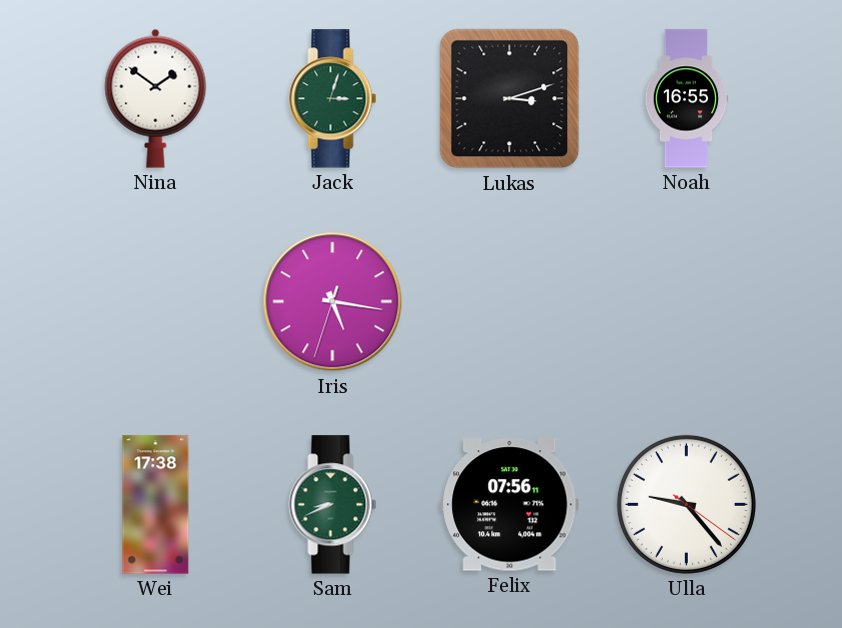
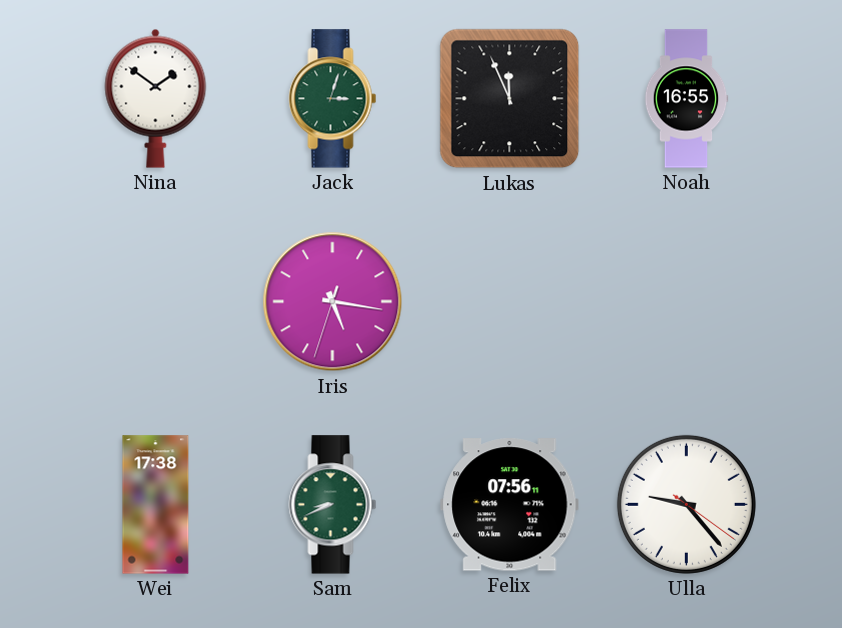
Lukas: 3:12 -> 11:56 (510, 99)
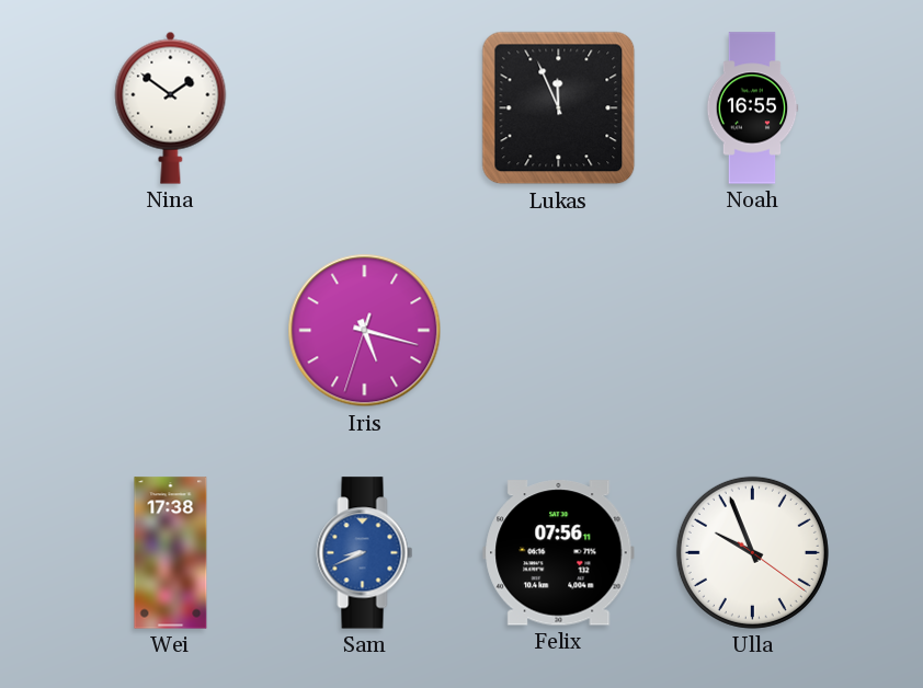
Jack: 3:03 -> none (333, 99)
Iris: 5:16 -> 5:17 (365, 331)
Sam dial: green -> blue (365, 553)
Ulla: 9:23 -> 9:56 (752, 552)
